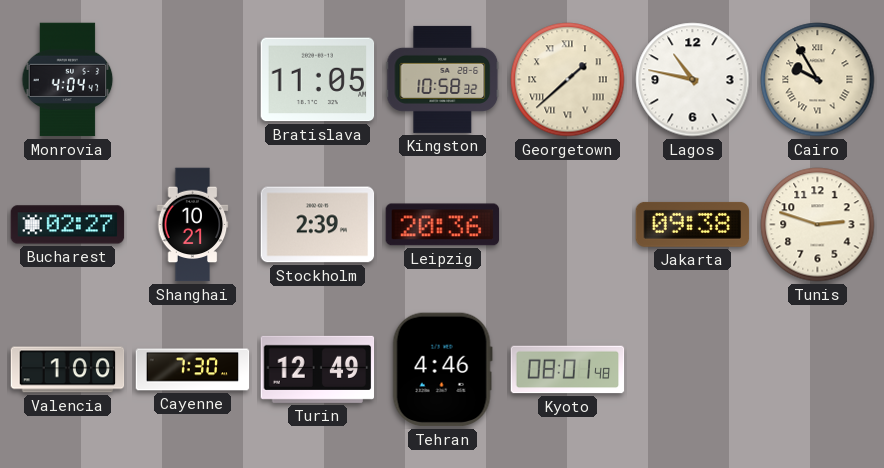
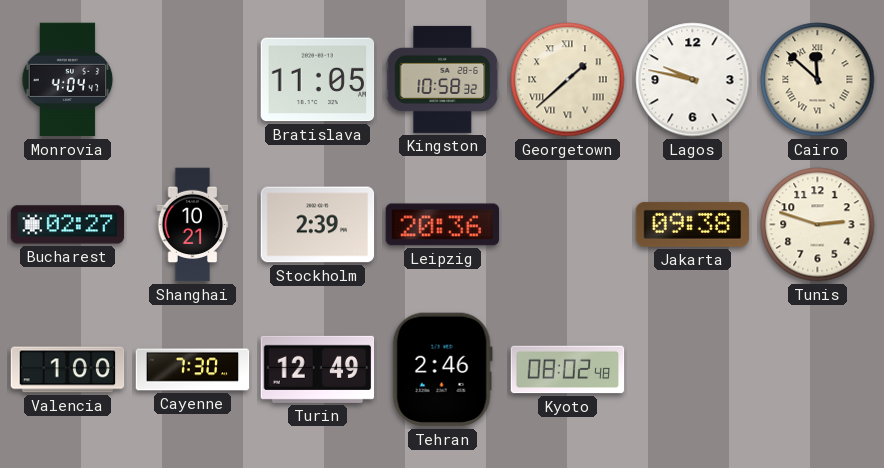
Lagos: 10:47 -> 9:47 (693, 80)
Cairo: 9:55 -> 11:52 (818, 80)
Tehran: 4:46 -> 2:46 (442, 370)
Kyoto: 08:01 -> 08:02 (568, 370)
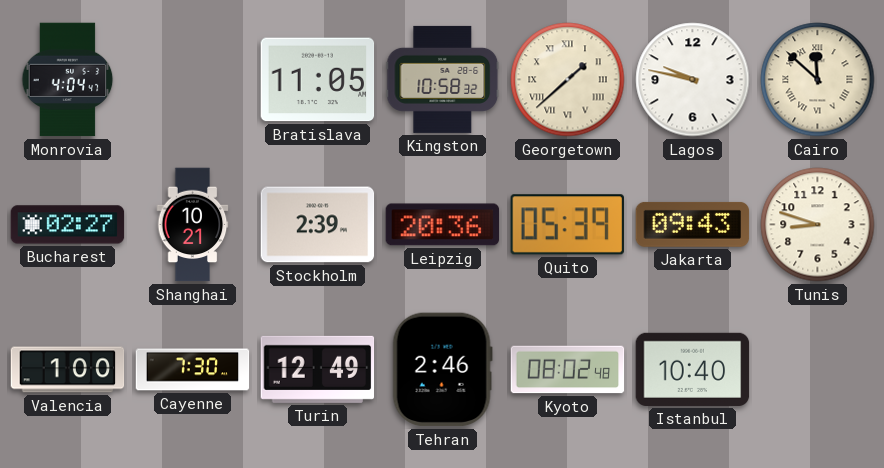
Quito: none -> 05:39 (567, 225)
Jakarta: 09:38 -> 09:43 (693, 224)
Tunis: 2:48 -> 8:48 (818, 225)
Istanbul: none -> 10:40 (693, 369)
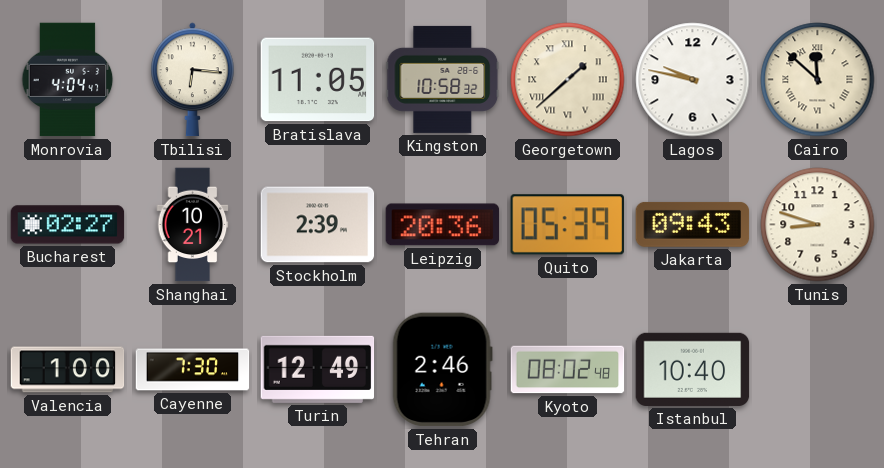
Tbilisi: none -> 6:16 (193, 80)
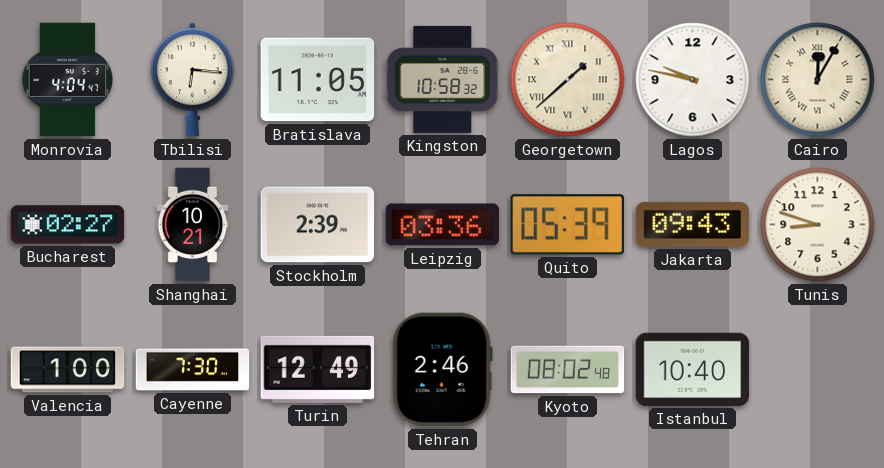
Cairo: 11:52 -> 12:05 (818, 80)
Leipzig: 20:36 -> 03:36 (443, 225)
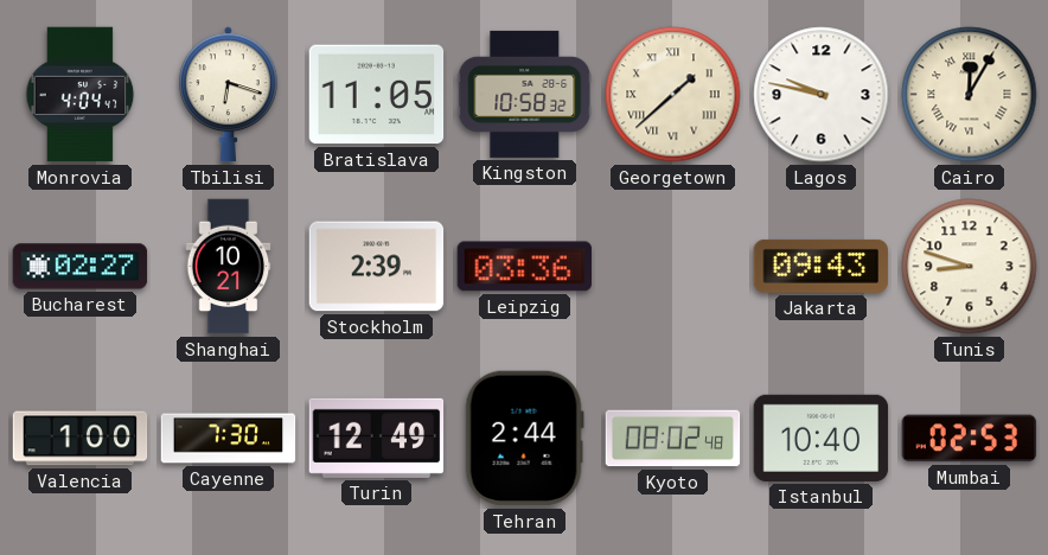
Tbilisi: 6:16 -> 6:18 (229, 95)
Quito: 05:39 -> none (567, 225)
Tehran: 2:46 -> 2:44 (524, 439)
Mumbai: none -> 02:53 (970, 439)
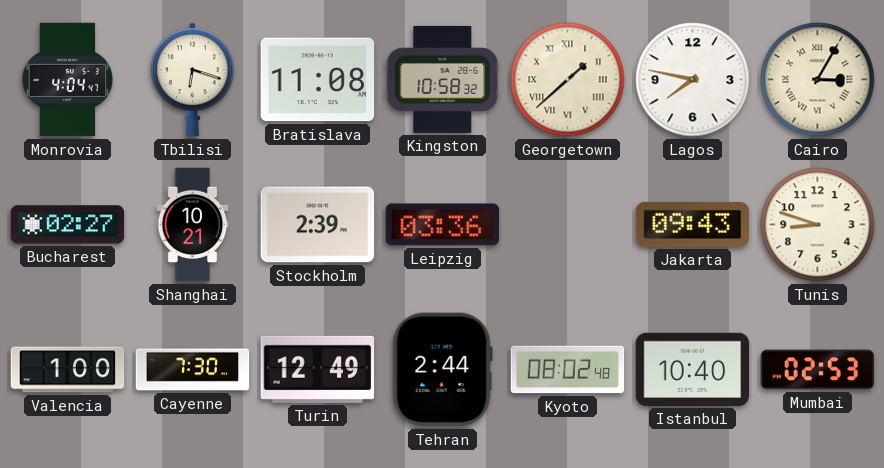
Bratislava: 11:05 -> 11:08 (318, 80)
Lagos: 9:47 -> 7:47 (693, 80)
Cairo: 12:05 -> 3:05 (818, 80)
